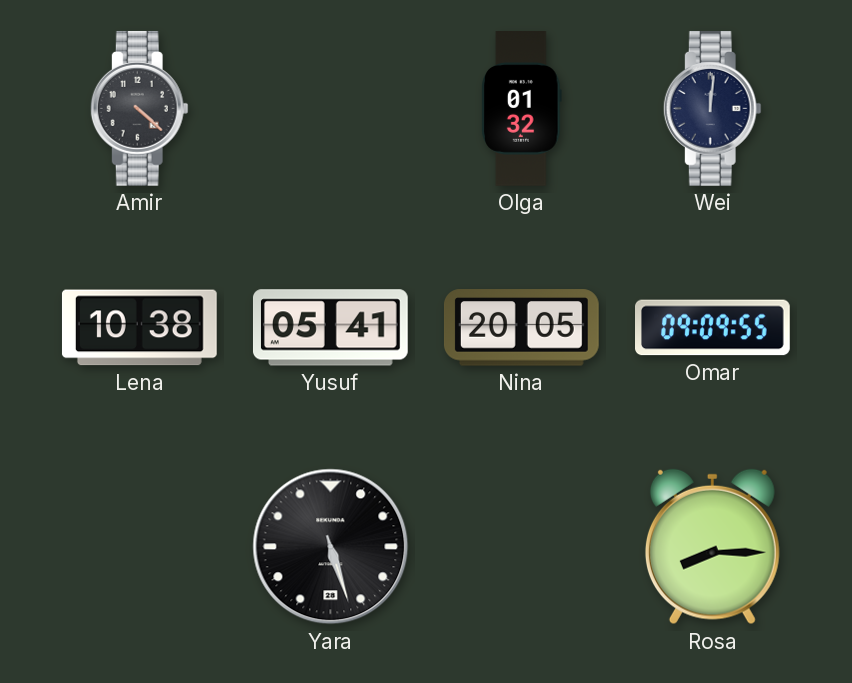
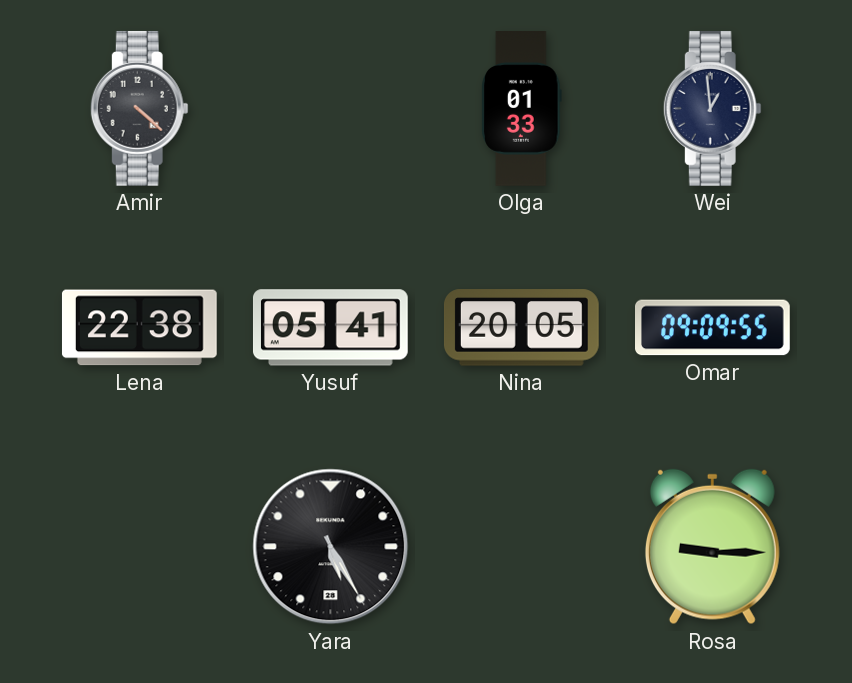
Olga: 01:32 -> 01:33 (522, 109)
Wei: 12:01 -> 12:59 (712, 108)
Lena: 10:38 -> 22:38 (139, 328)
Yara: 5:27 -> 5:25 (331, 547)
Rosa: 8:15 -> 9:15 (712, 547)
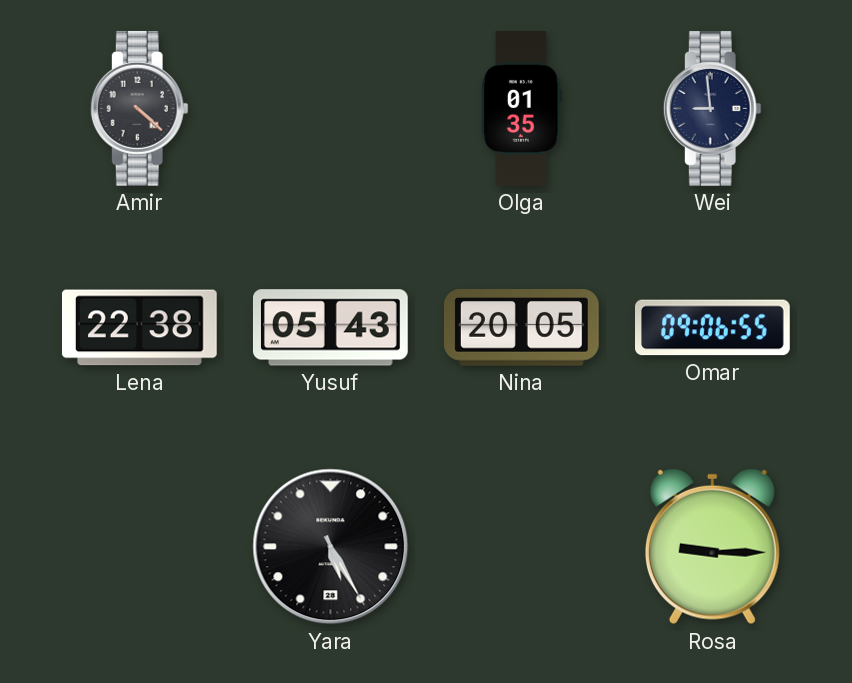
Olga: 01:33 -> 01:35 (522, 109)
Wei: 12:59 -> 8:59 (712, 108)
Yusuf: 05:41 -> 05:43 (331, 328)
Omar: 09:09 -> 09:06 (713, 328)
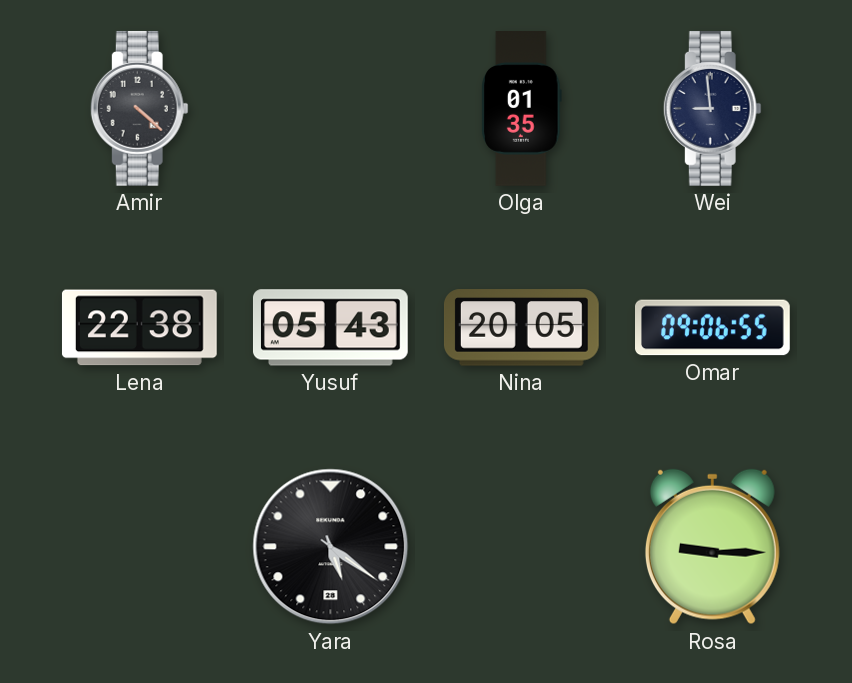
Yara: 5:25 -> 5:21 (331, 547)
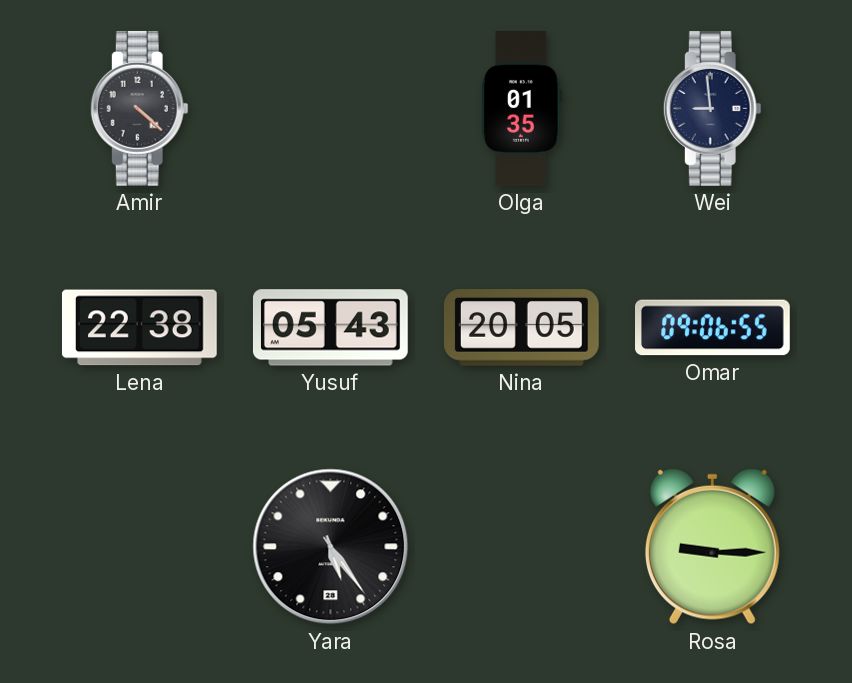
Yara: 5:21 -> 5:24 (331, 547)
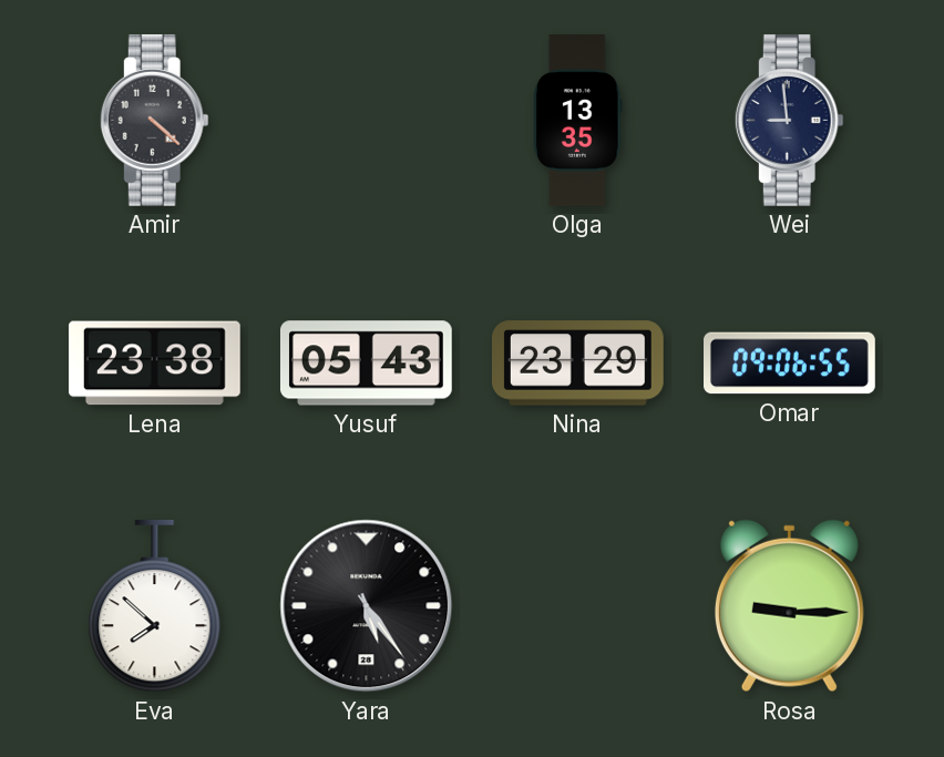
Olga: 01:35 -> 13:35 (578, 121)
Lena: 22:38 -> 23:38 (154, 364)
Nina: 20:05 -> 23:29 (577, 364)
Eva: none -> 7:52 (155, 606)
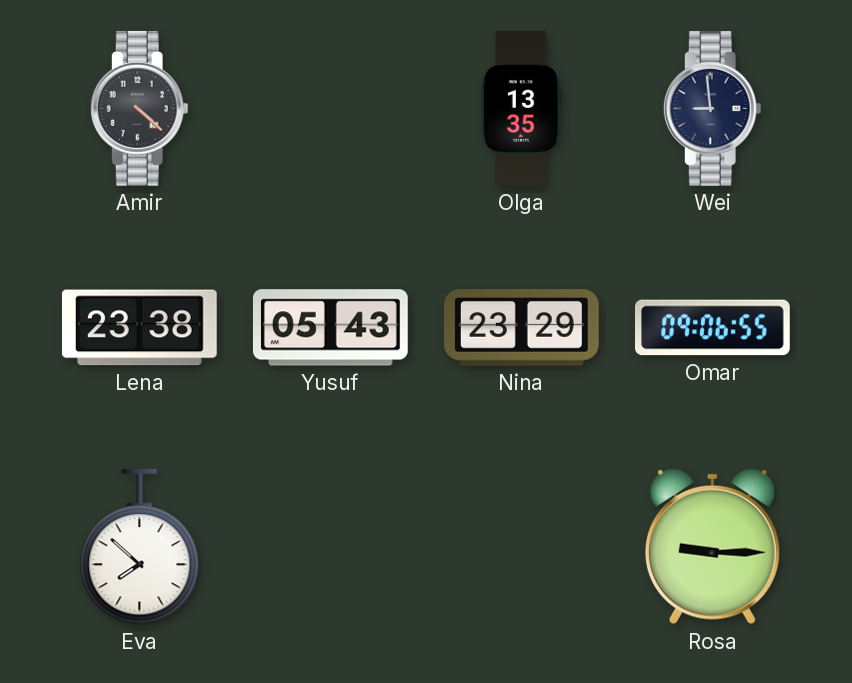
Yara: 5:24 -> none (367, 606)
